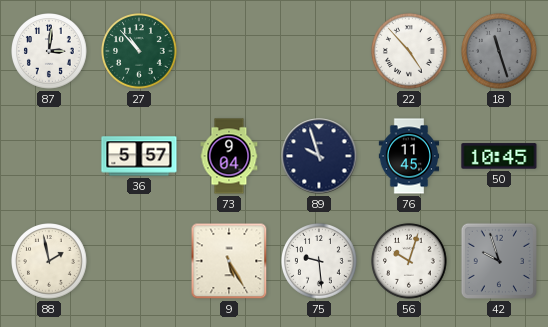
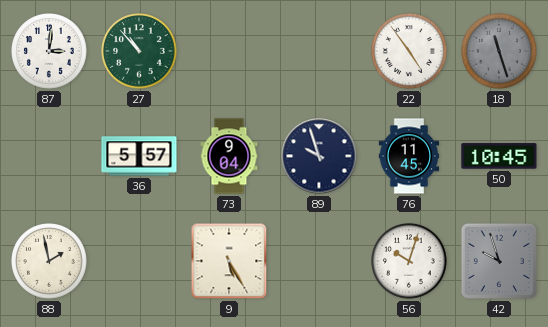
22: 4:53 -> 4:54 (410, 52)
75: 9:29 -> none (320, 262)
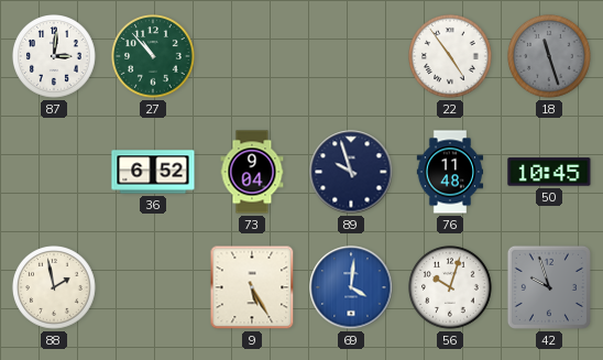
36: 5:57 -> 6:52 (153, 172)
76: 11:45 -> 11:48 (450, 172)
69: none -> 4:01 (351, 287)
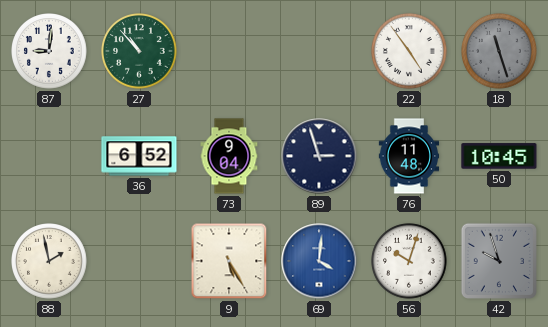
87: 3:01 -> 9:01 (50, 52)
89: 9:57 -> 2:57 (319, 156)
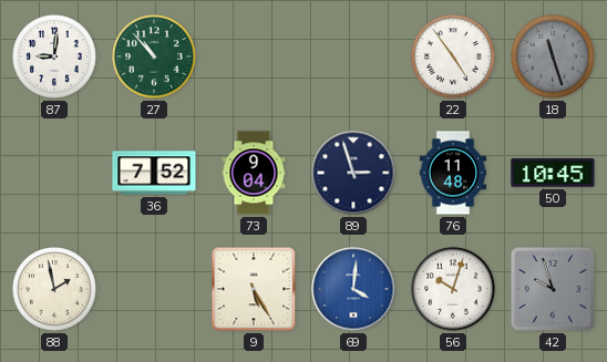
36: 6:52 -> 7:52 (154, 173)
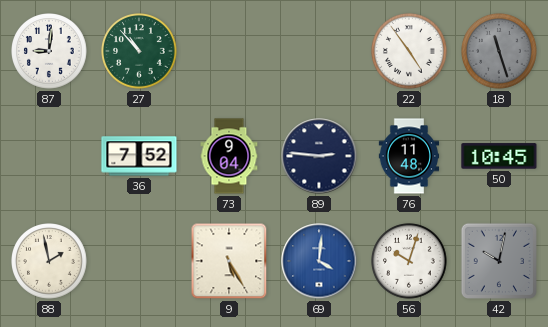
89: 2:57 -> 2:46 (319, 156)
42: 9:57 -> 10:02 (499, 261)
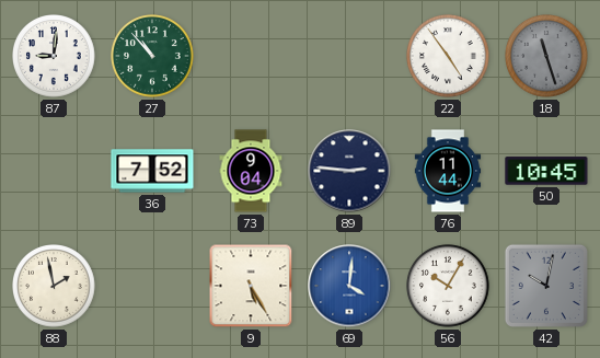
76: 11:48 -> 11:44 (448, 171)
56: 10:03 -> 10:05 (449, 287)
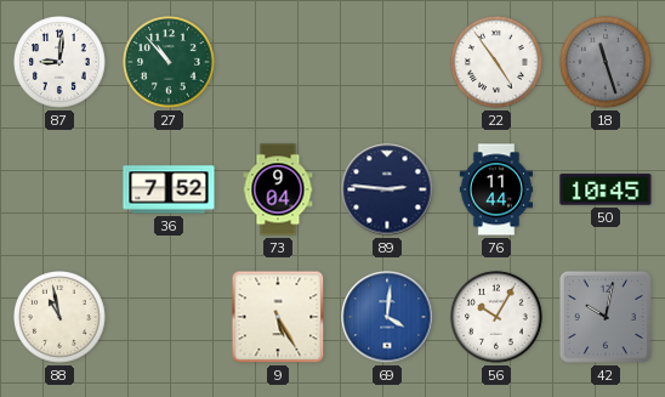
88: 1:58 -> 10:58 (61, 318)
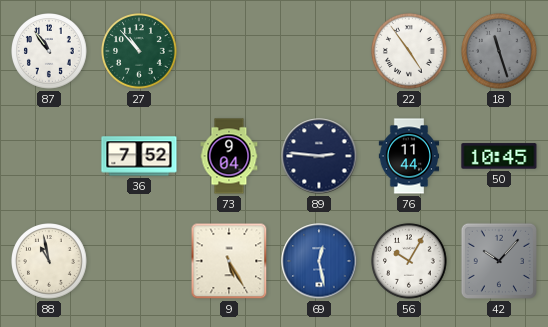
87: 9:01 -> 10:54 (50, 52)
69: 4:01 -> 12:28 (319, 261)
42: 10:02 -> 10:07 (499, 261)
